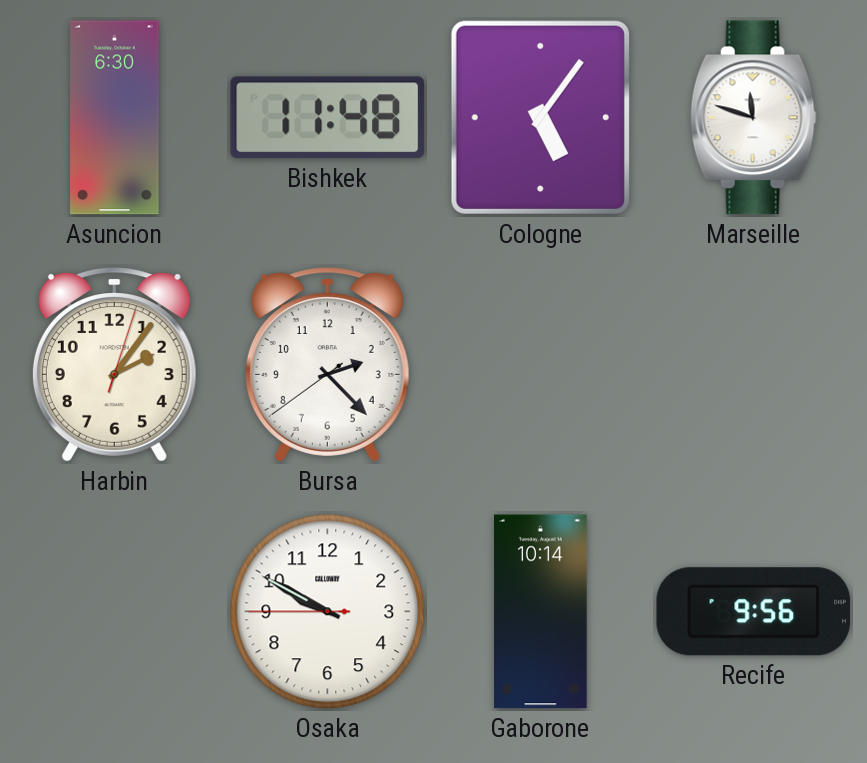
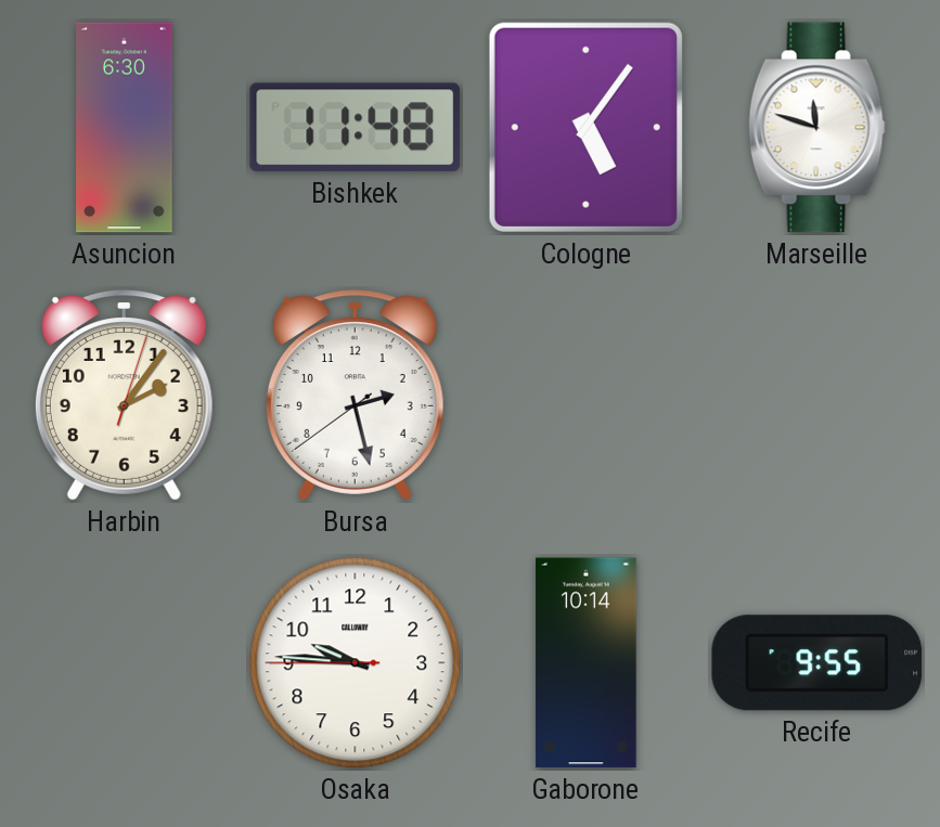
Bursa: 2:22 -> 2:27 (355, 396)
Osaka: 9:49 -> 9:45 (356, 663)
Recife: 9:56 -> 9:55 (817, 663)
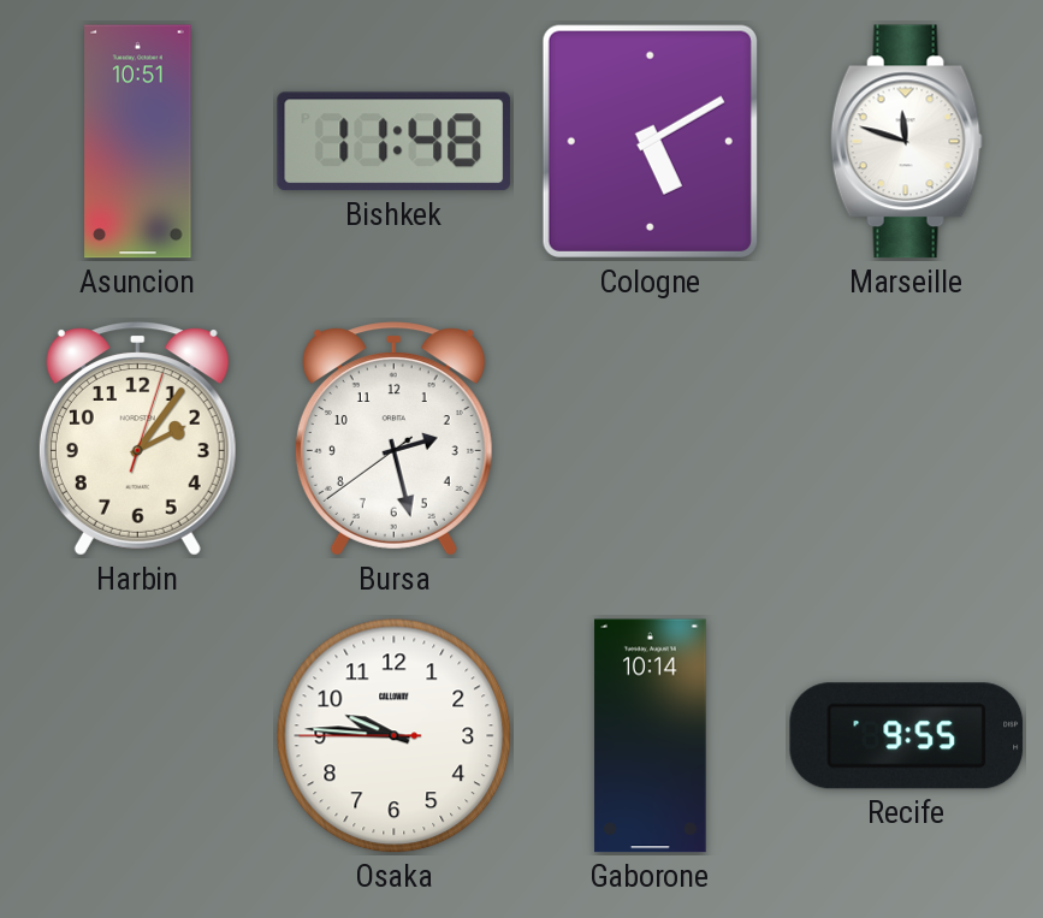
Asuncion: 6:30 -> 10:51 (138, 142)
Cologne: 5:06 -> 5:10 (650, 141)
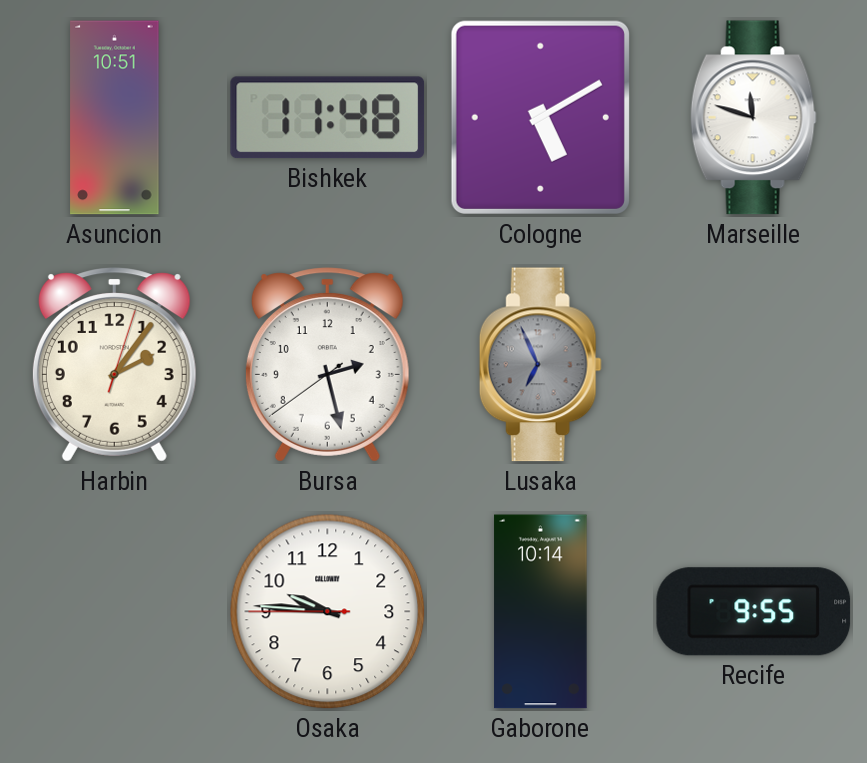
Lusaka: none -> 6:56 (540, 365)
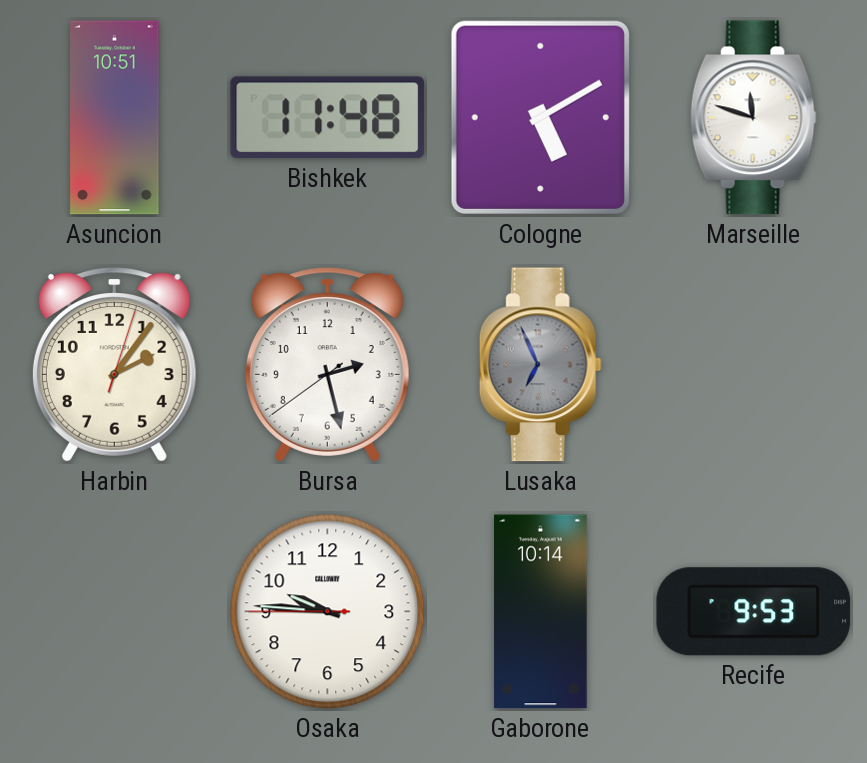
Recife: 9:55 -> 9:53 (754, 612)
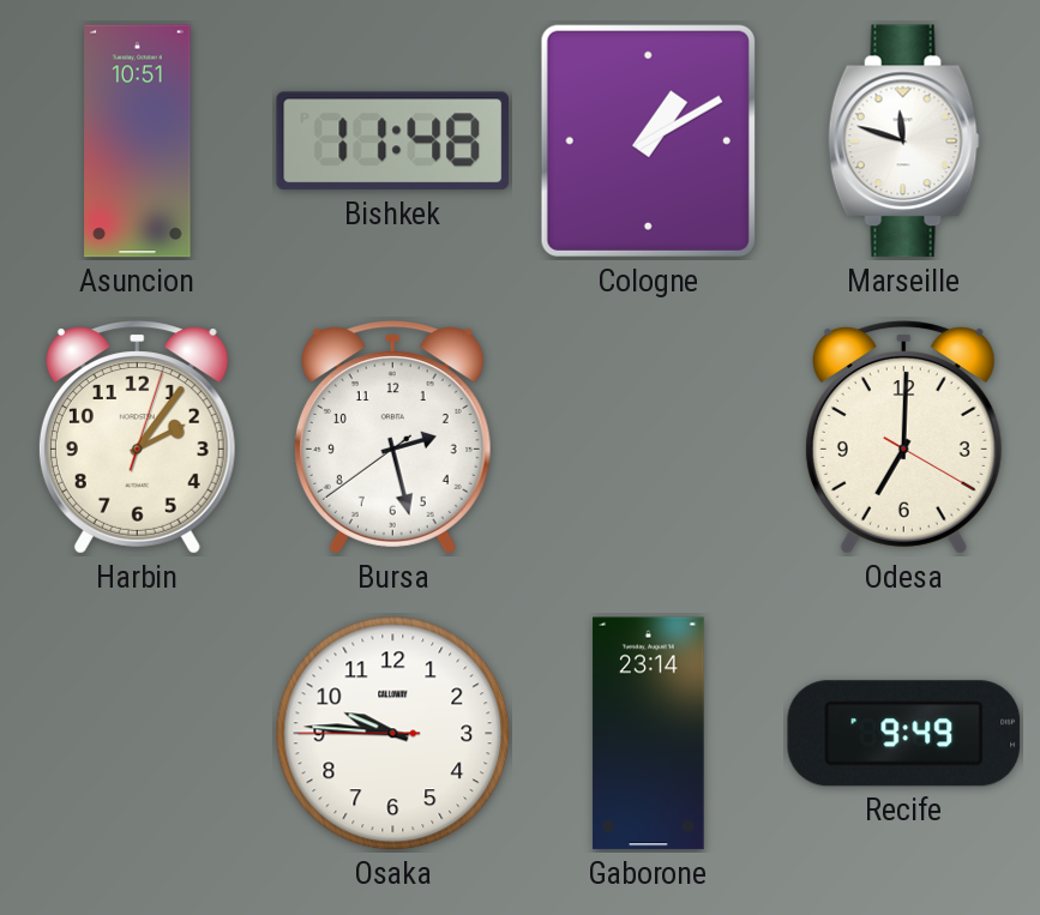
Cologne: 5:10 -> 1:10 (648, 140)
Lusaka: 6:56 -> none (540, 365)
Odesa: none -> 7:00 (903, 438)
Gaborone: 10:14 -> 23:14 (649, 734)
Recife: 9:53 -> 9:49 (904, 734)
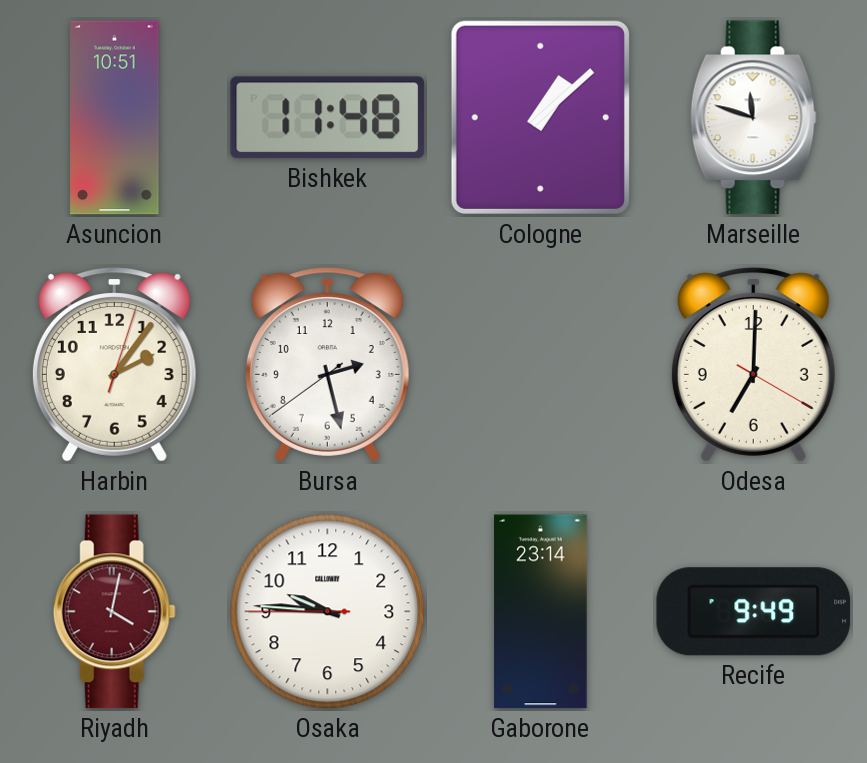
Cologne: 1:10 -> 1:08 (540, 117)
Riyadh: none -> 4:02 (114, 612)
